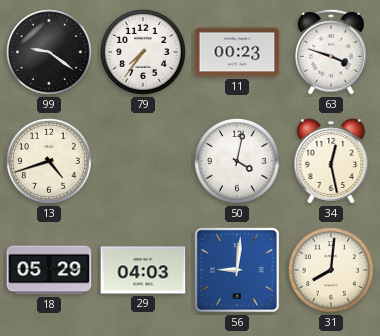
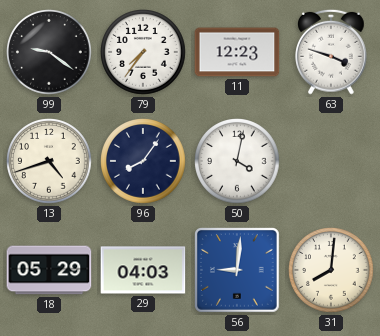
11: 00:23 -> 12:23 (237, 52)
96: none -> 8:06 (144, 162)
34: 12:28 -> none (331, 161)
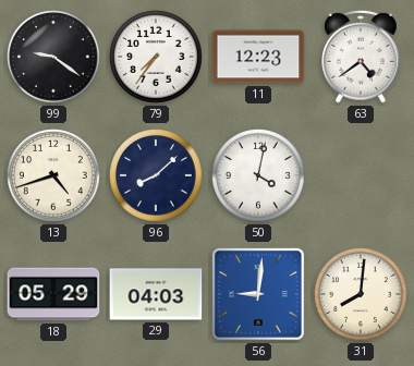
63: 3:48 -> 4:39 (362, 57)
96: 8:06 -> 8:08 (157, 176)
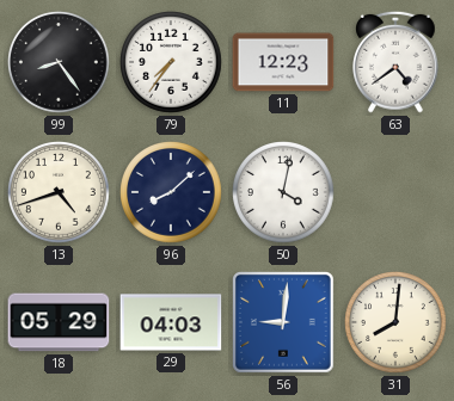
99: 9:21 -> 8:24 (60, 63)
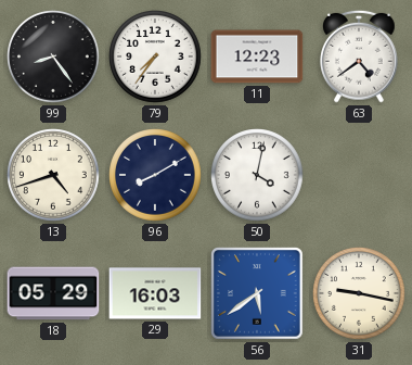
96: 8:08 -> 8:10 (156, 176)
29: 04:03 -> 16:03 (155, 293)
56: 9:01 -> 5:39 (258, 294)
31: 8:01 -> 9:17 (360, 294)
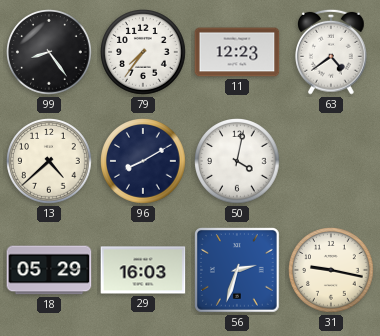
13: 4:42 -> 4:38 (50, 162)
56: 5:39 -> 2:33 (238, 271)
